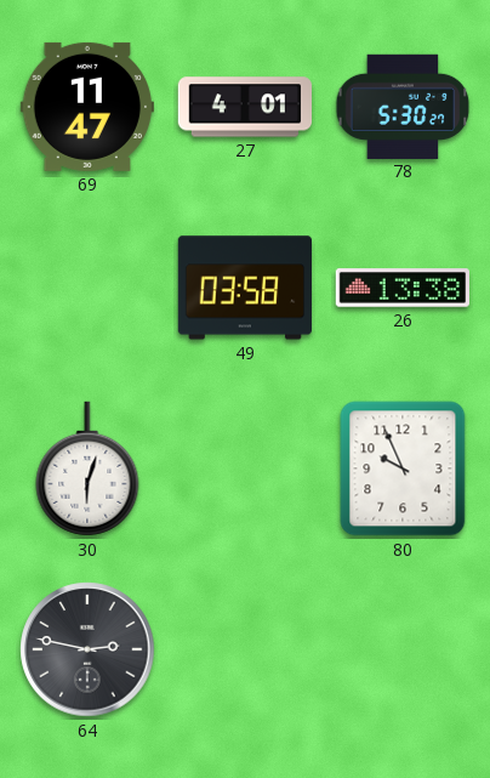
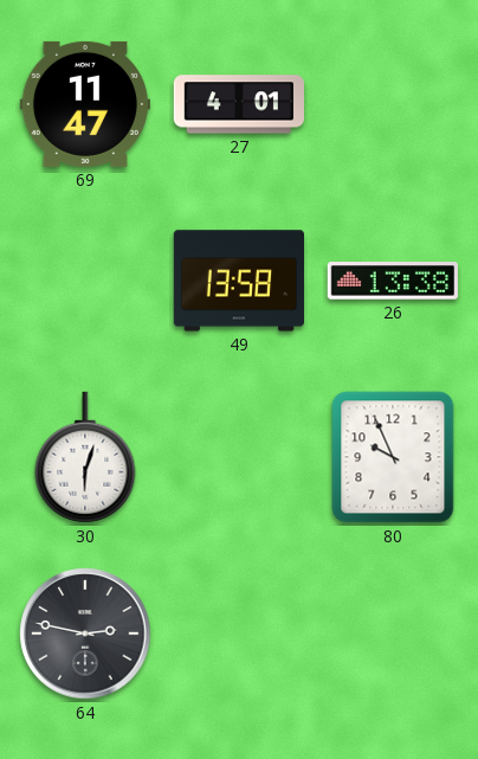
78: 5:30 -> none (403, 106)
49: 03:58 -> 13:58 (238, 281)
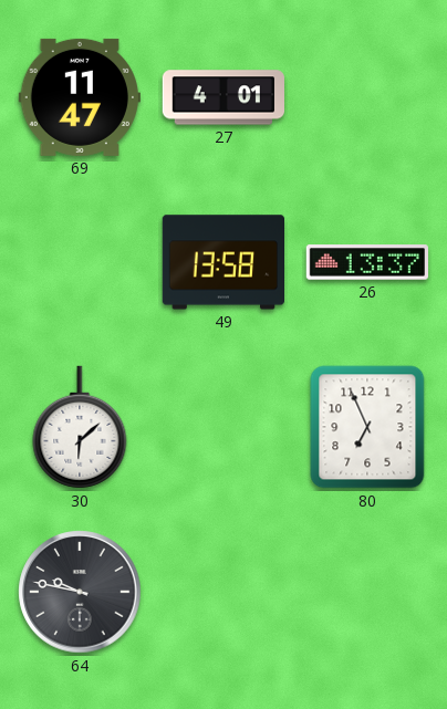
26: 13:38 -> 13:37 (366, 262)
30: 6:03 -> 6:08 (80, 427)
80: 9:56 -> 6:56 (367, 427)
64: 2:47 -> 9:47 (80, 592)
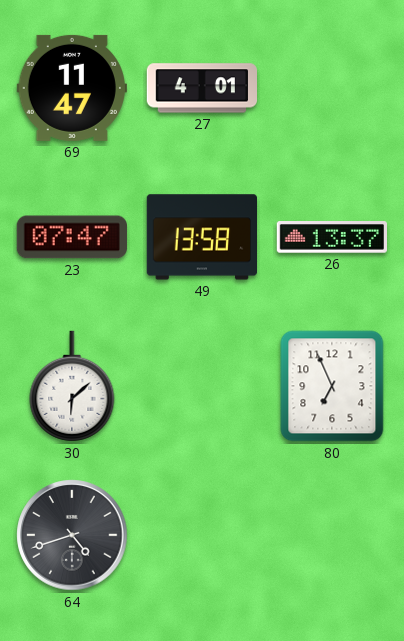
23: none -> 07:47 (72, 237)
64: 9:47 -> 4:42 (72, 535)
